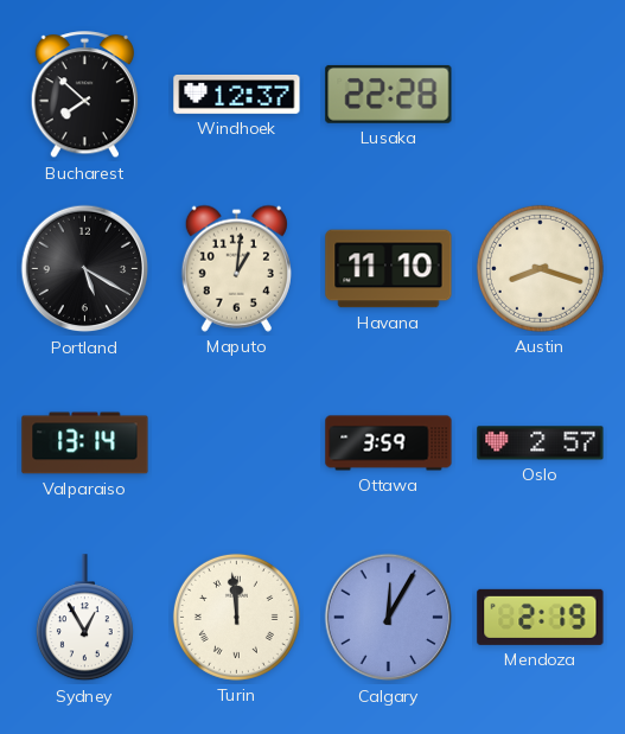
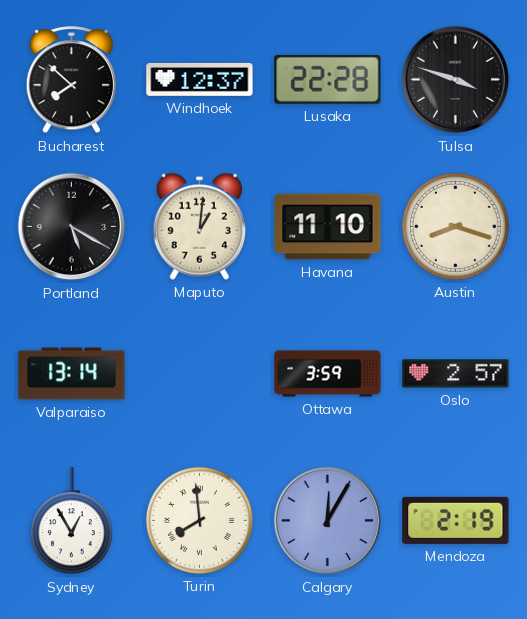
Tulsa: none -> 3:48 (456, 80)
Turin: 11:59 -> 7:59 (199, 520)
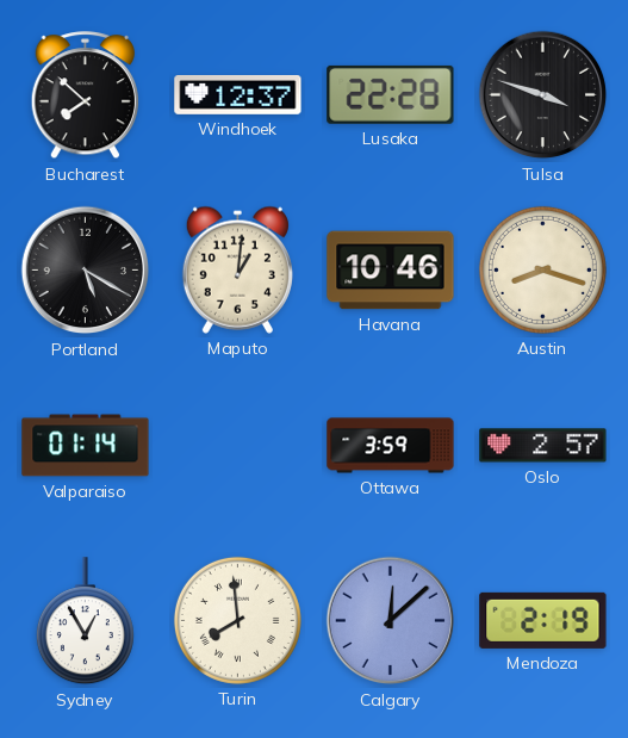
Havana: 11:10 -> 10:46 (391, 271)
Valparaiso: 13:14 -> 01:14 (86, 446)
Calgary: 12:05 -> 12:08 (391, 621)
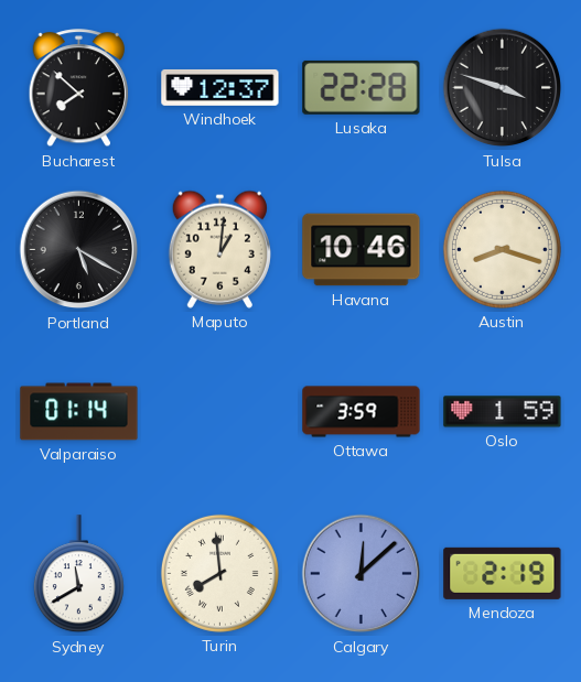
Oslo: 2:57 -> 1:59 (503, 412)
Sydney: 12:55 -> 11:40 (78, 574)
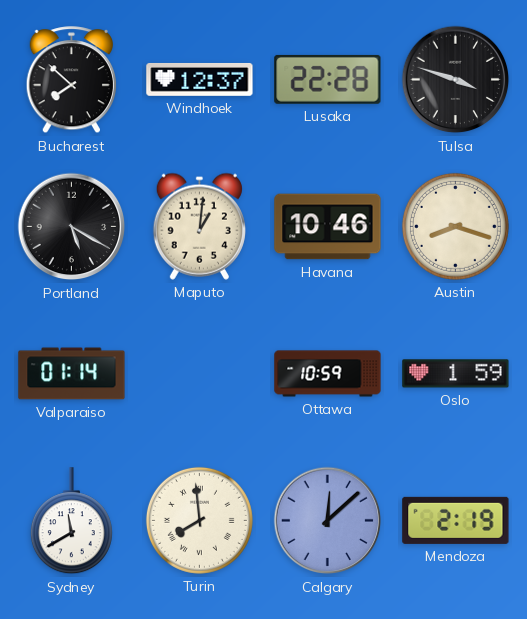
Ottawa: 3:59 -> 10:59 (328, 374)
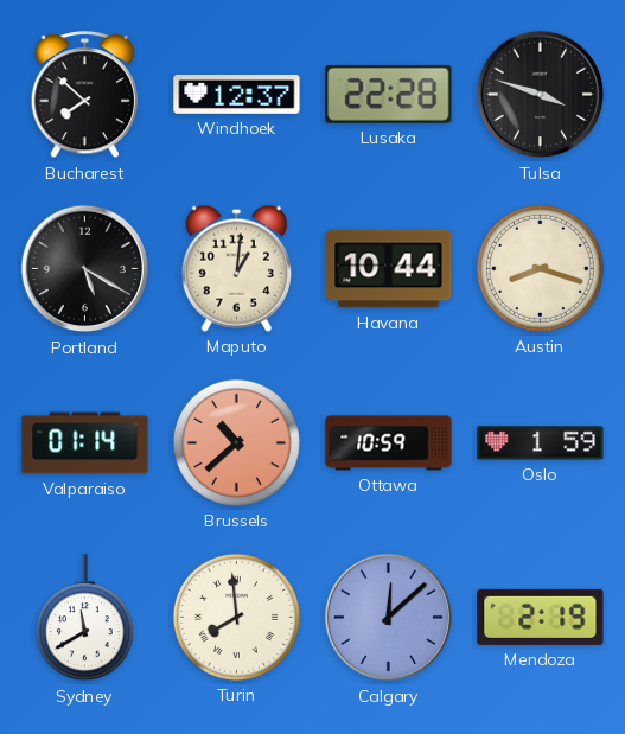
Havana: 10:46 -> 10:44 (389, 269)
Brussels: none -> 10:38 (236, 442)
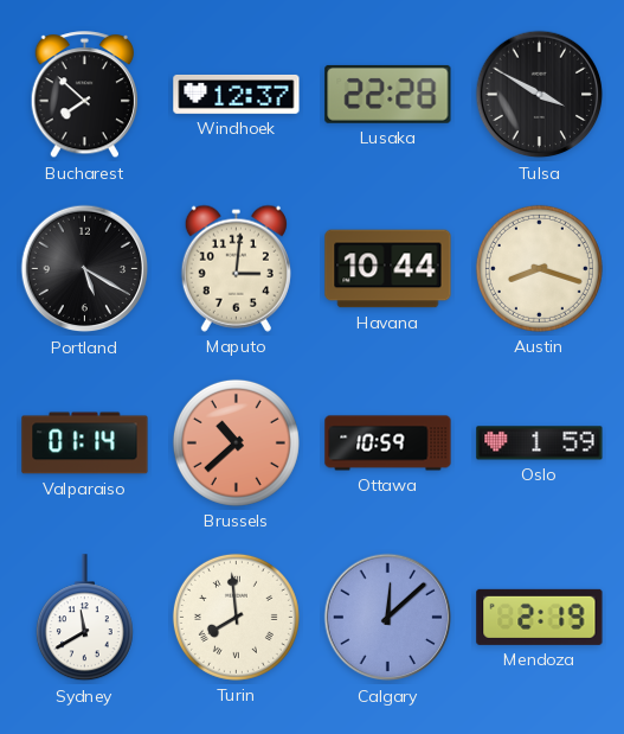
Tulsa: 3:48 -> 3:50 (540, 95)
Maputo: 1:01 -> 3:01 (236, 268)
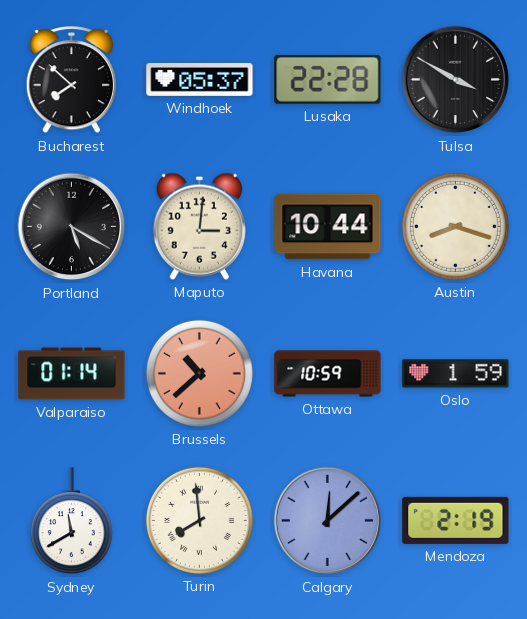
Windhoek: 12:37 -> 05:37 (200, 79)
